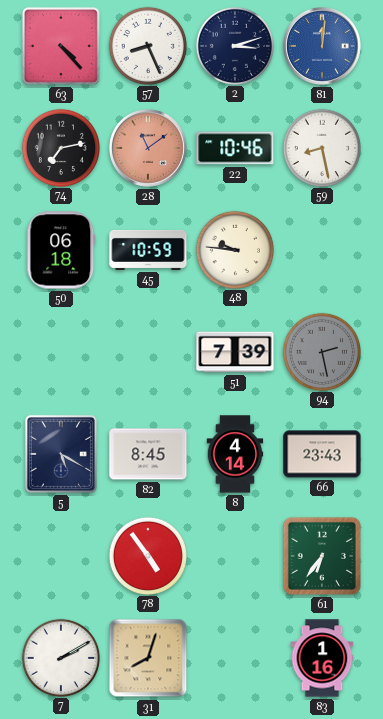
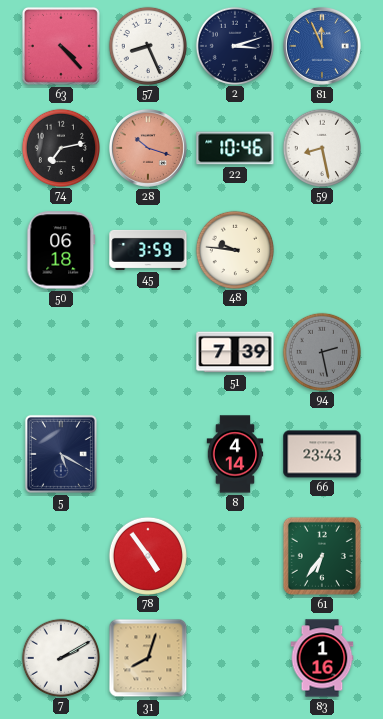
81: 12:01 -> 11:56 (322, 46)
28: 11:09 -> 10:18 (148, 148)
45: 10:59 -> 3:59 (148, 250)
82: 8:45 -> none (148, 454)
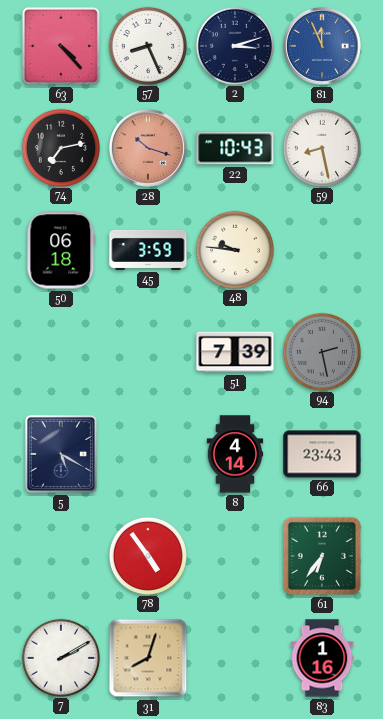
22: 10:46 -> 10:43 (235, 148)
